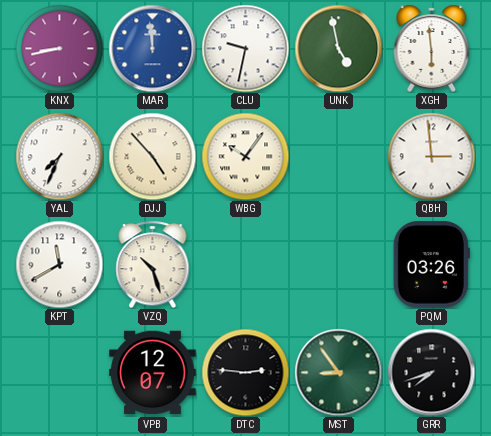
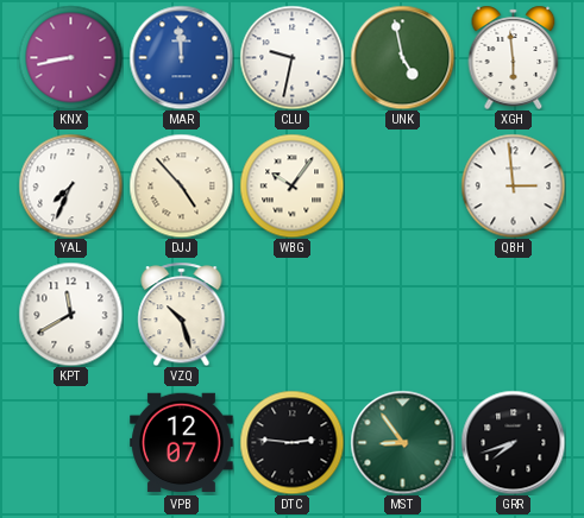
PQM: 03:26 -> none (431, 265)
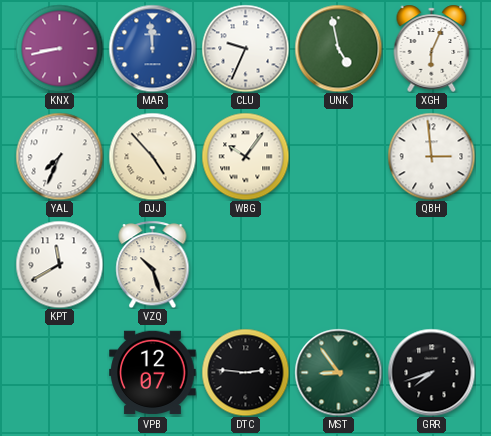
CLU: 9:32 -> 9:34 (245, 48)
XGH: 5:59 -> 6:04 (432, 48)
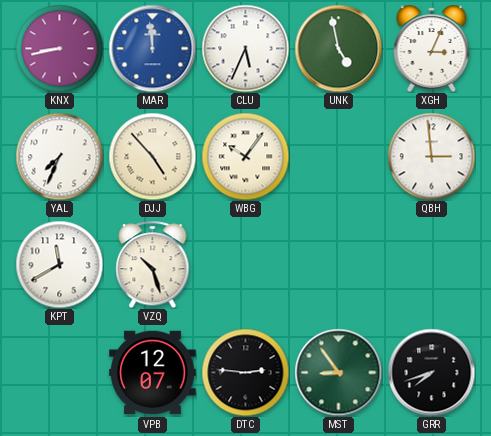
CLU: 9:34 -> 5:34 (245, 48)
XGH: 6:04 -> 3:04 (432, 48)
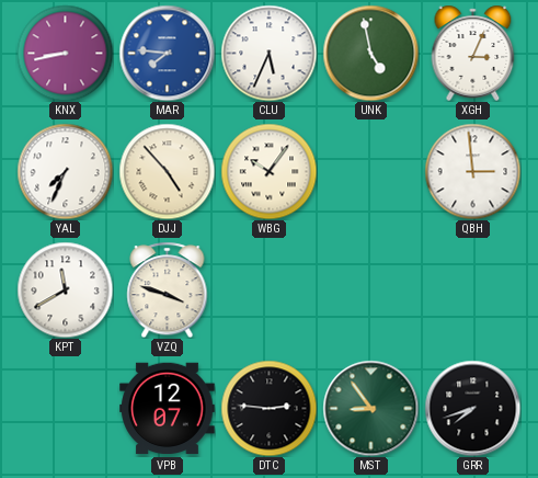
MAR: 11:59 -> 7:46 (167, 53)
VZQ: 10:27 -> 3:48 (168, 289)
